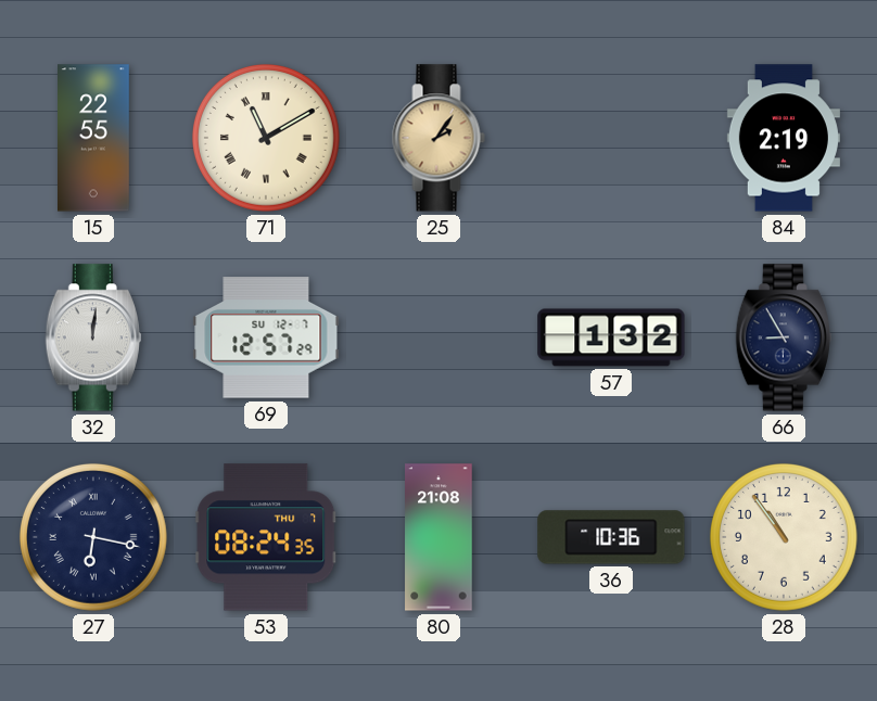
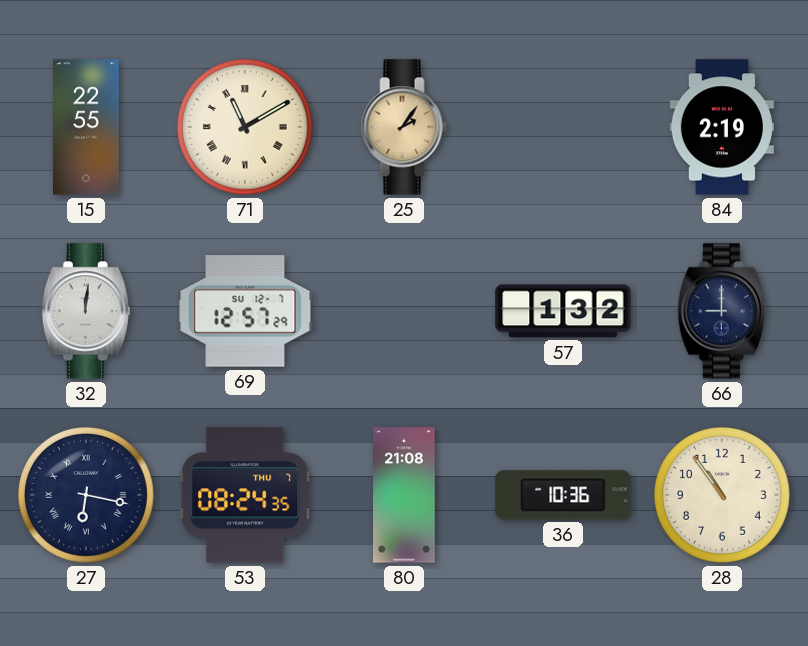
66: 8:55 -> 9:00 (722, 311)
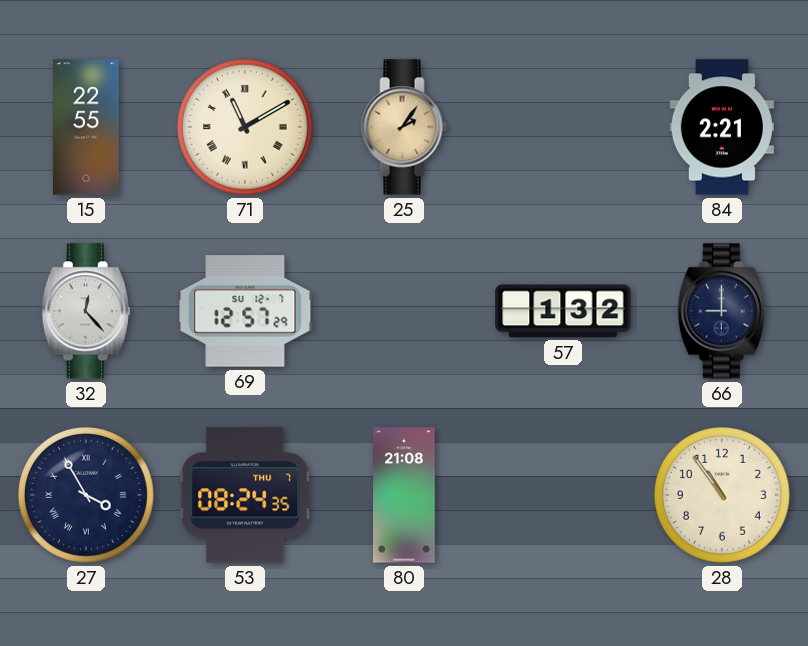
84: 2:19 -> 2:21 (722, 127)
32: 12:01 -> 12:23 (86, 311)
27: 6:17 -> 3:55 (86, 495)
36: 10:36 -> none (563, 495)
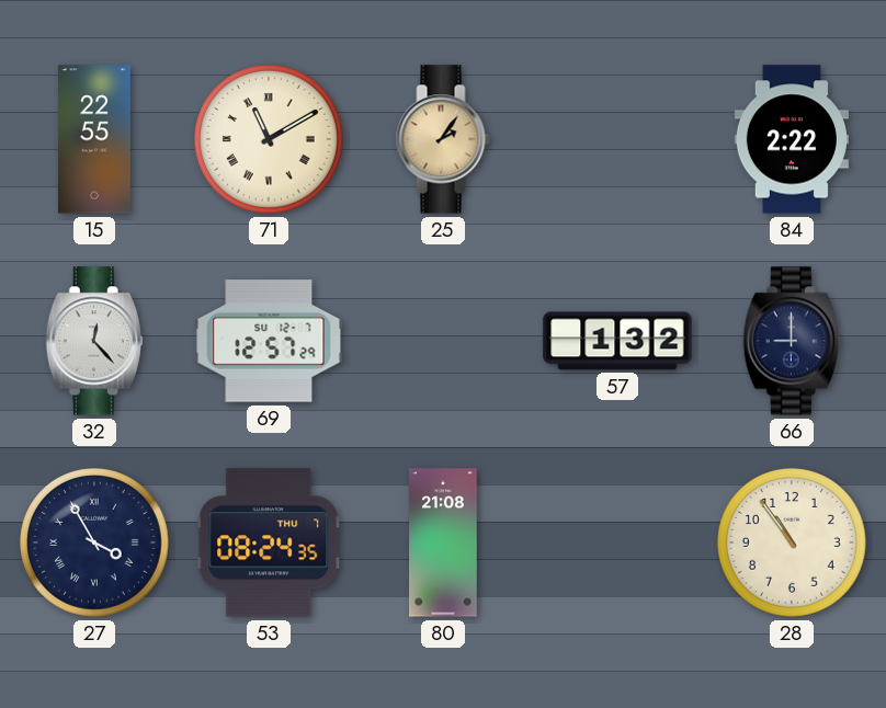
84: 2:21 -> 2:22 (792, 139)
